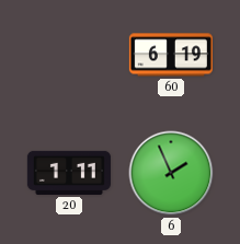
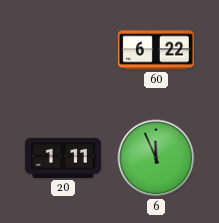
60: 6:19 -> 6:22 (156, 50)
6: 1:56 -> 11:56 (156, 158)
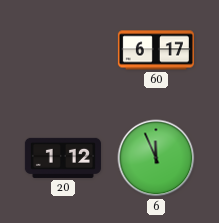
60: 6:22 -> 6:17 (156, 50)
20: 1:11 -> 1:12 (63, 158)
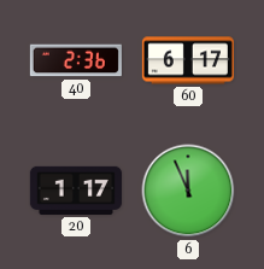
40: none -> 2:36 (76, 60)
20: 1:12 -> 1:17 (76, 191)
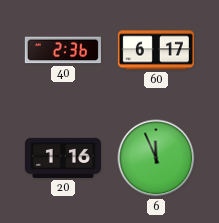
20: 1:17 -> 1:16 (63, 158)
